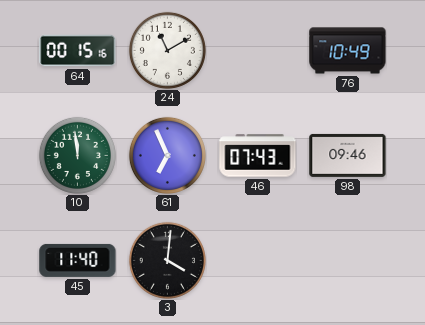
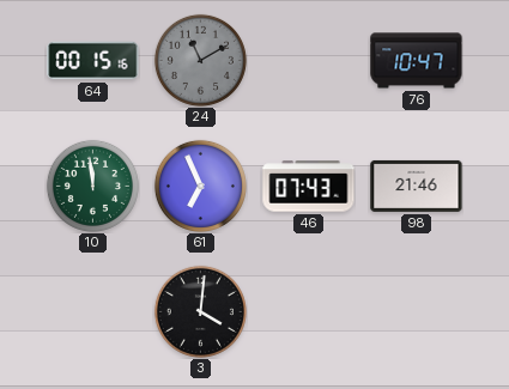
24 dial: white -> grey (200, 60)
76: 10:49 -> 10:47 (417, 61)
98: 09:46 -> 21:46 (417, 186)
45: 11:40 -> none (78, 260)
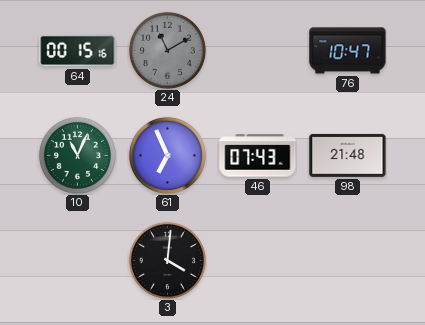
10: 11:59 -> 11:04 (77, 155)
98: 21:46 -> 21:48 (348, 155)
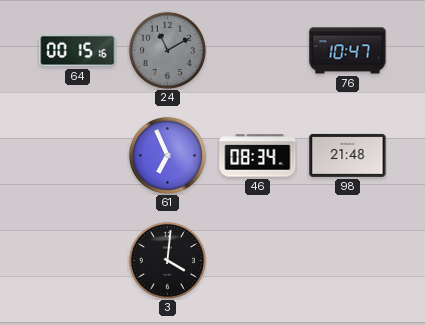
10: 11:04 -> none (77, 155)
46: 07:43 -> 08:34 (258, 156)
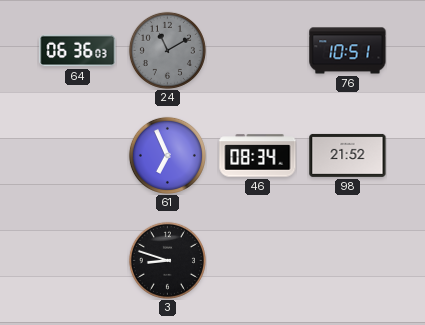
64: 00:15 -> 06:36 (78, 51)
76: 10:47 -> 10:51 (348, 51)
98: 21:48 -> 21:52 (348, 155)
3: 4:01 -> 8:48 (167, 260)
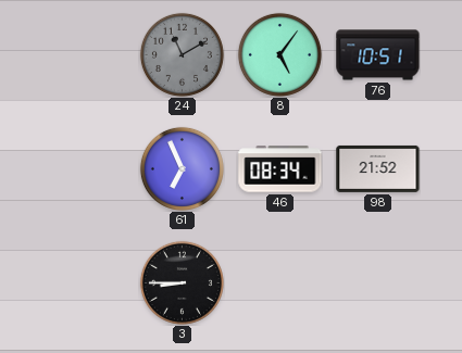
64: 06:36 -> none (78, 51)
8: none -> 5:06 (279, 54)
3: 8:48 -> 8:45 (182, 282)
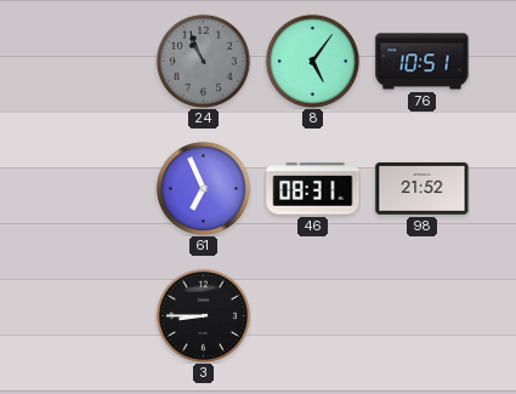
24: 11:10 -> 10:56 (203, 61)
46: 08:34 -> 08:31 (313, 189)
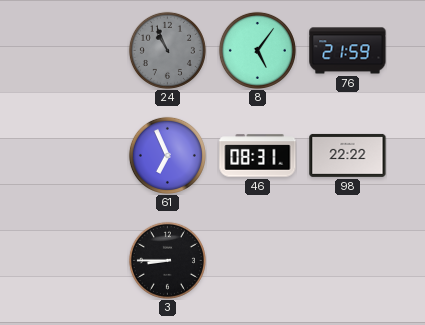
76: 10:51 -> 21:59 (348, 51)
98: 21:52 -> 22:22 (348, 155)
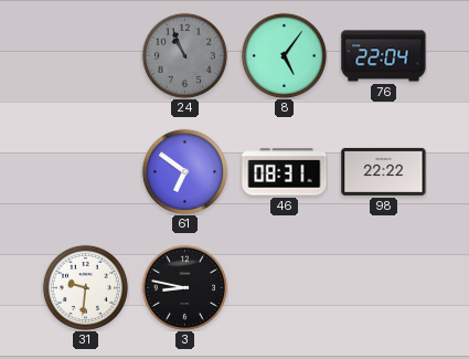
76: 21:59 -> 22:04 (384, 56)
61: 6:56 -> 6:51 (184, 171)
31: none -> 9:31 (85, 287)
3: 8:45 -> 8:47 (184, 287)
